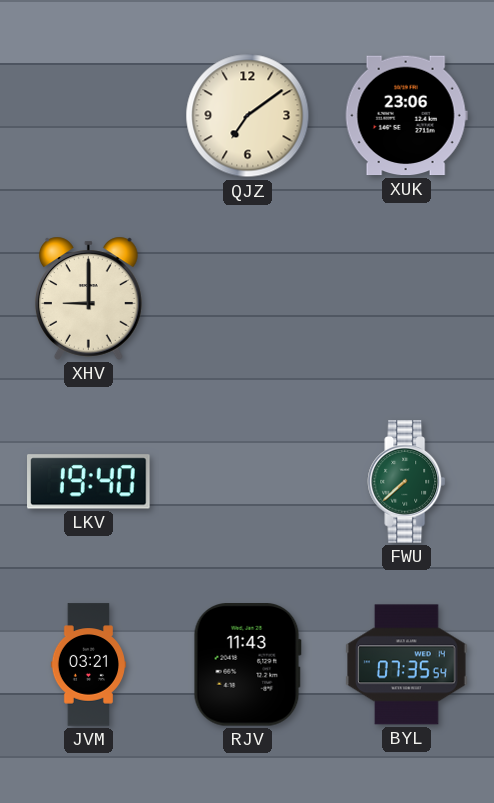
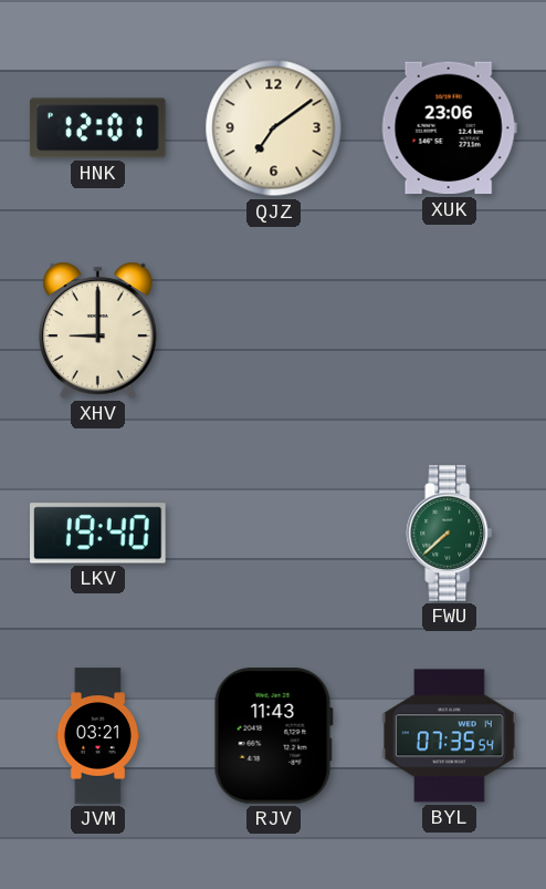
HNK: none -> 12:01 (98, 128)
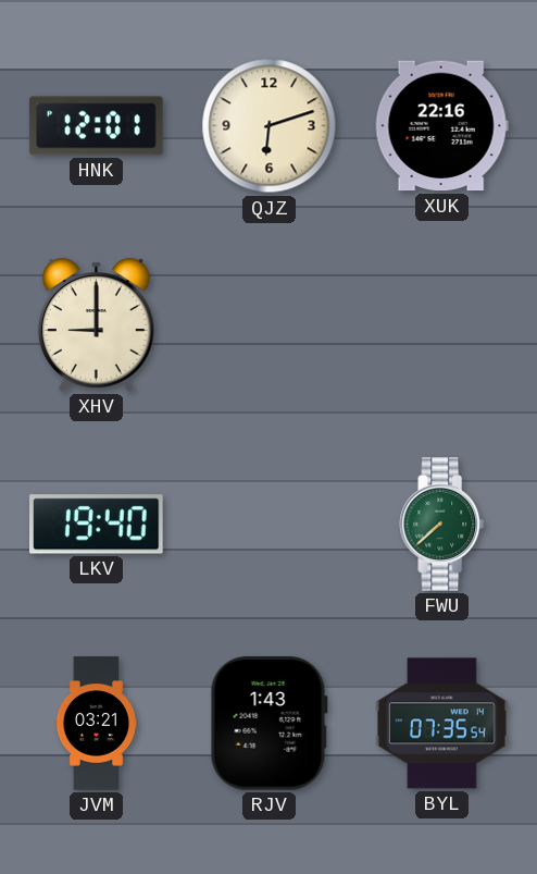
QJZ: 7:09 -> 6:12 (270, 126)
XUK: 23:06 -> 22:16 (441, 126)
RJV: 11:43 -> 1:43 (268, 724)
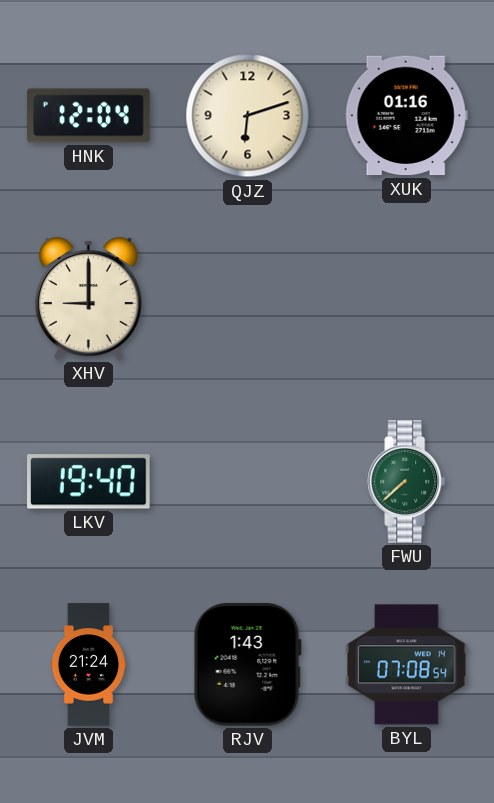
HNK: 12:01 -> 12:04 (89, 116)
XUK: 22:16 -> 01:16 (406, 116)
JVM: 03:21 -> 21:24 (88, 665)
BYL: 07:35 -> 07:08 (407, 665)
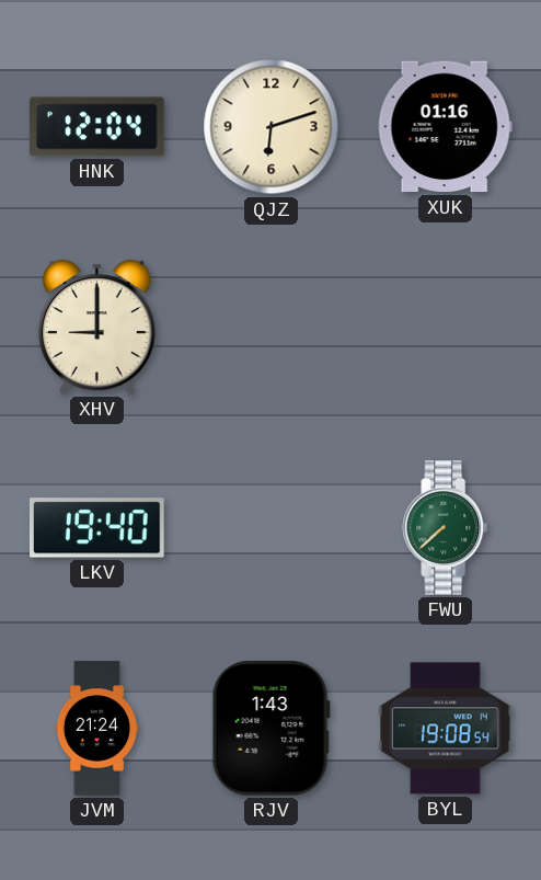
BYL: 07:08 -> 19:08 (446, 729)
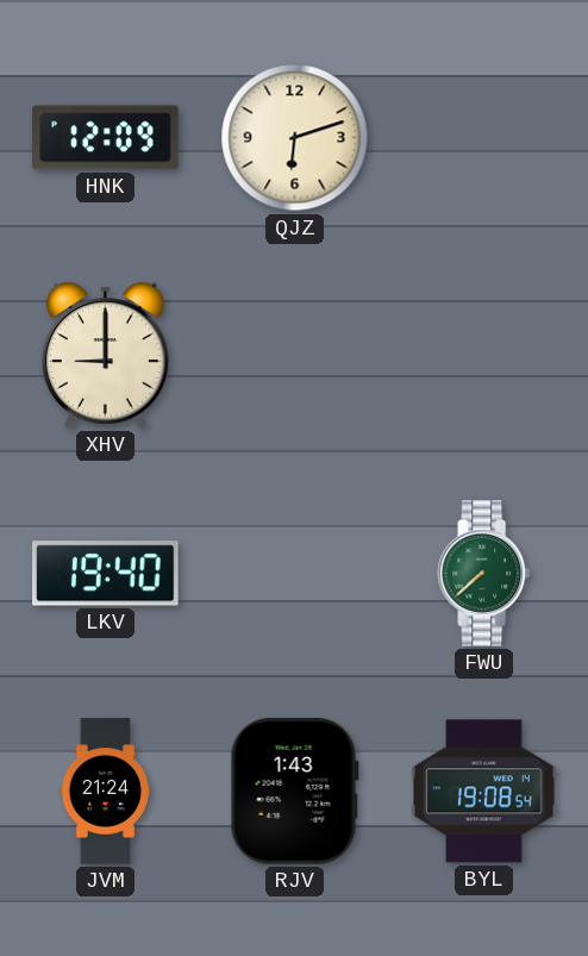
HNK: 12:04 -> 12:09 (106, 138)
XUK: 01:16 -> none (445, 127)
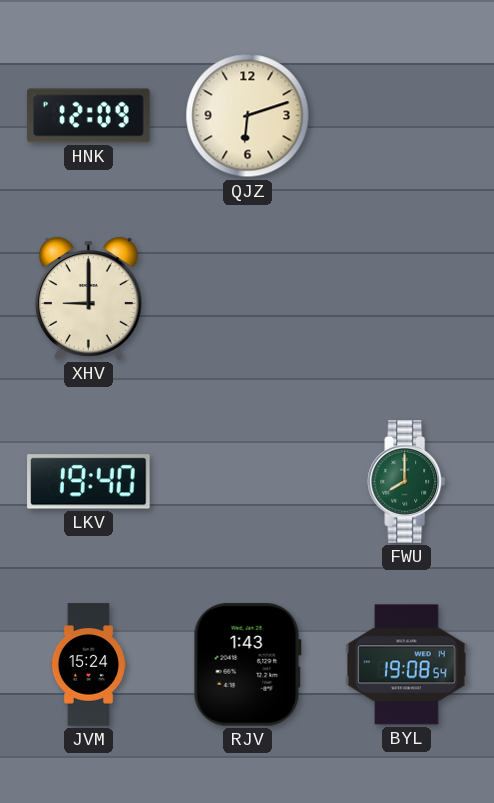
FWU: 7:38 -> 8:00 (407, 482)
JVM: 21:24 -> 15:24 (88, 665)
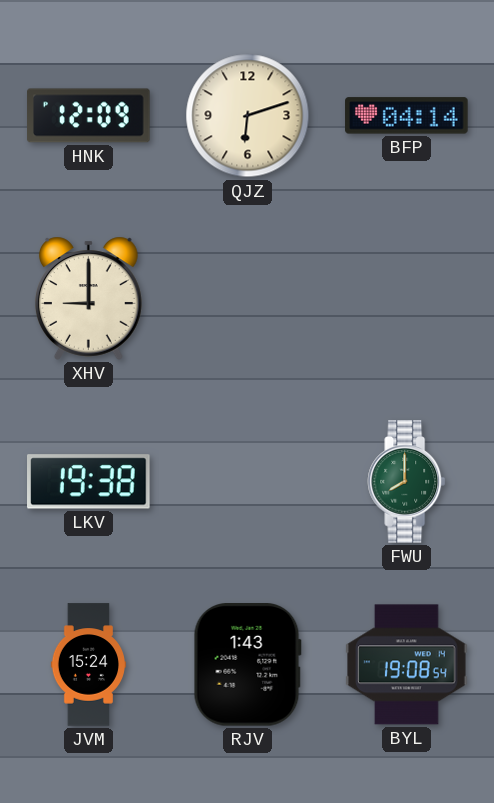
BFP: none -> 04:14 (407, 116)
LKV: 19:40 -> 19:38 (89, 482)
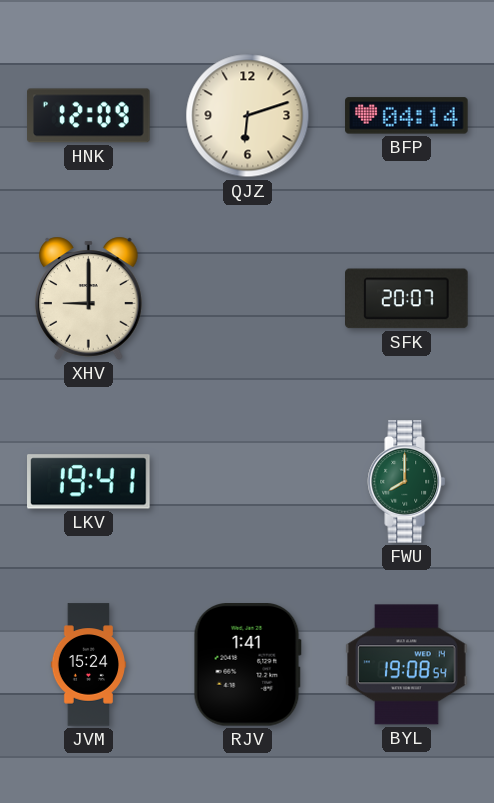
SFK: none -> 20:07 (407, 299)
LKV: 19:38 -> 19:41 (89, 482)
RJV: 1:43 -> 1:41 (247, 665)
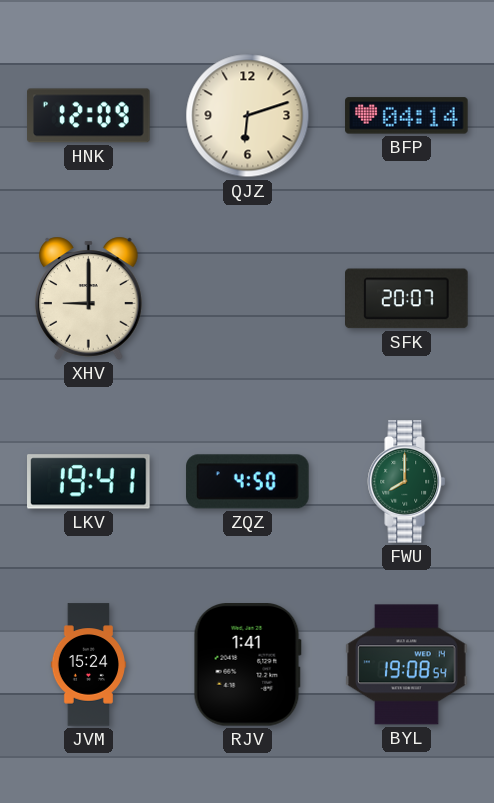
ZQZ: none -> 4:50 (248, 482)
